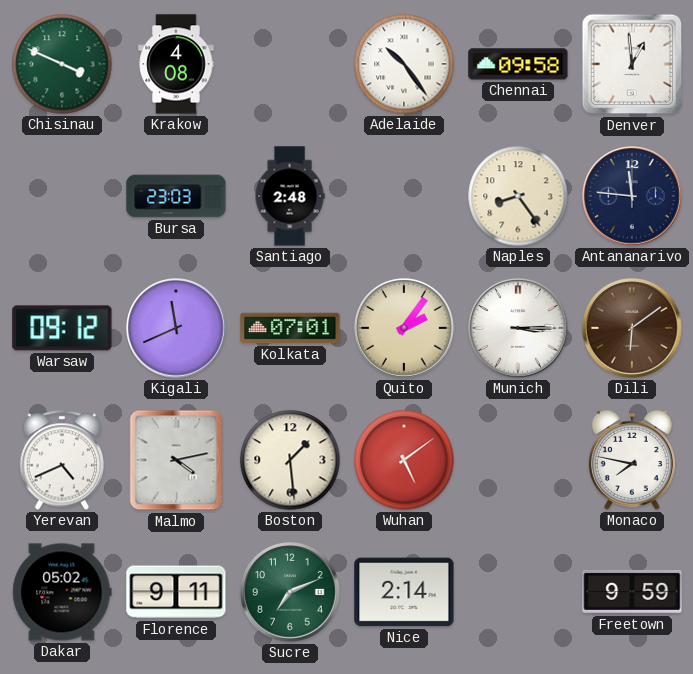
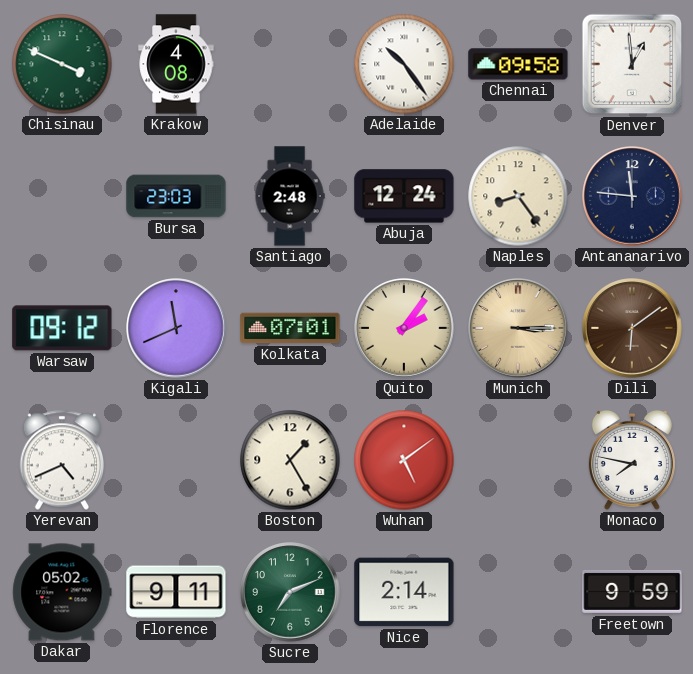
Abuja: none -> 12:24 (404, 196)
Munich dial: white -> champagne (518, 328)
Malmo: 4:13 -> none (176, 460)
Boston: 1:29 -> 1:25 (290, 460)
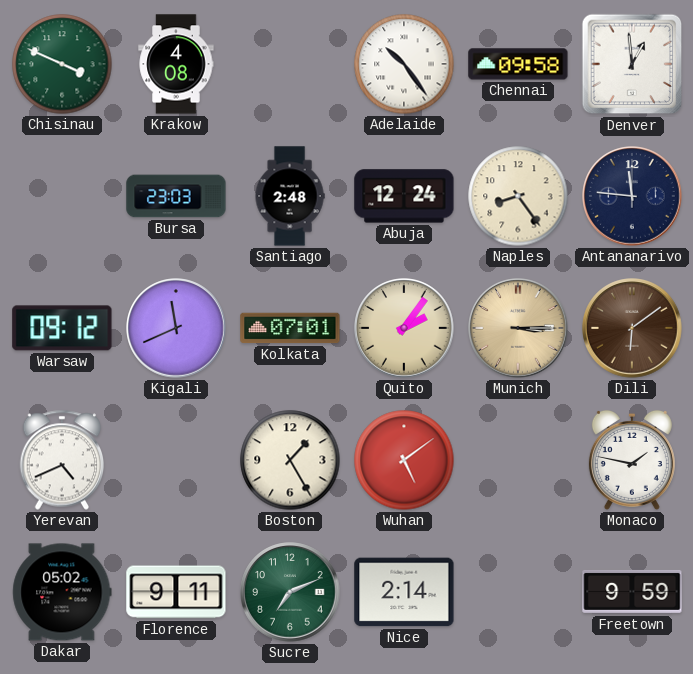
Monaco: 7:47 -> 1:47 (632, 460)
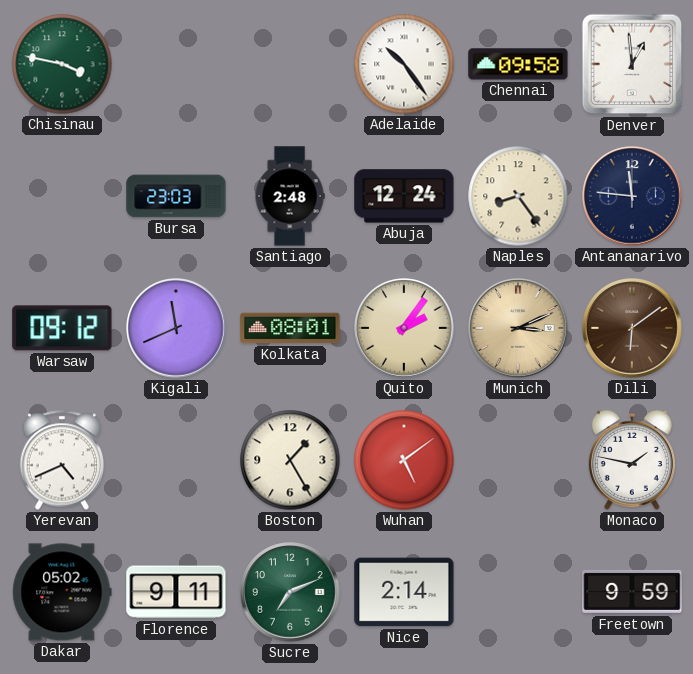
Chisinau: 3:49 -> 3:47 (62, 64)
Krakow: 4:08 -> none (176, 64)
Kolkata: 07:01 -> 08:01 (290, 328)
Munich: 3:15 -> 3:11 (518, 328)
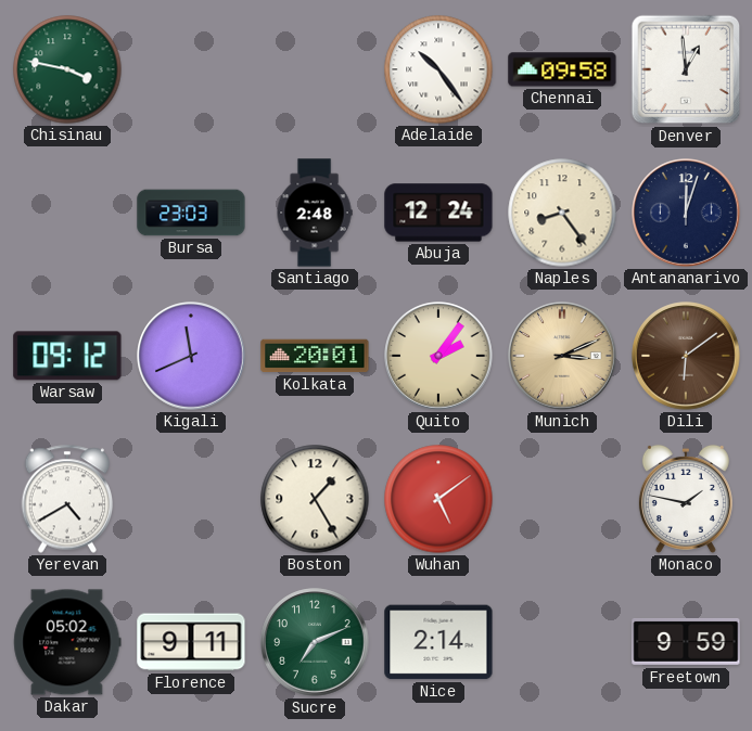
Antananarivo: 11:46 -> 12:03 (686, 213)
Kolkata: 08:01 -> 20:01 (315, 356)
Yerevan: 4:41 -> 4:40 (67, 499)
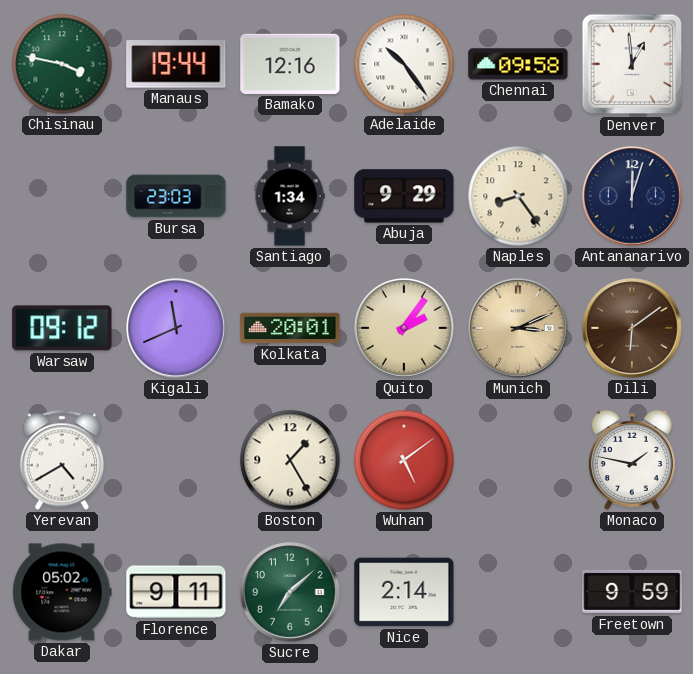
Manaus: none -> 19:44 (176, 64)
Bamako: none -> 12:16 (290, 64)
Santiago: 2:48 -> 1:34 (290, 196)
Abuja: 12:24 -> 9:29 (404, 196)
Sucre: 7:11 -> 7:08 (290, 592)
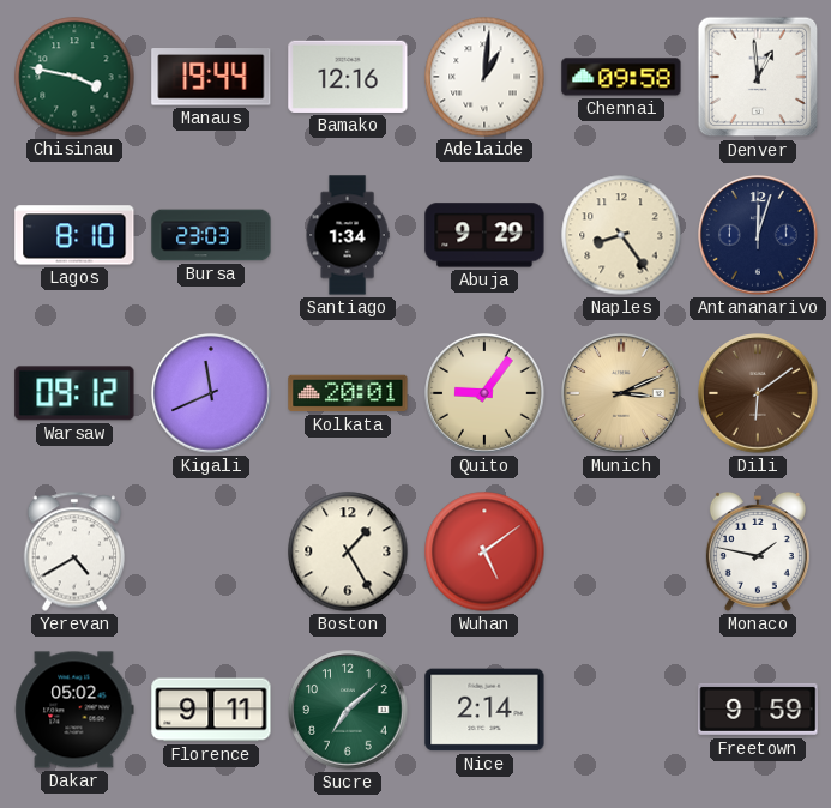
Adelaide: 10:24 -> 1:01 (484, 77)
Lagos: none -> 8:10 (74, 235)
Quito: 2:06 -> 9:06 (484, 393)
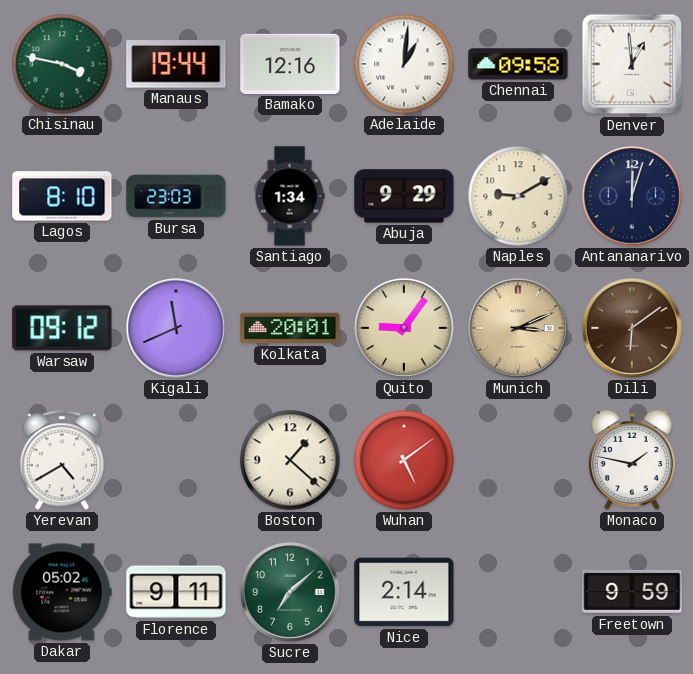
Naples: 8:24 -> 9:10 (518, 196)
Boston: 1:25 -> 1:22 (290, 460)
